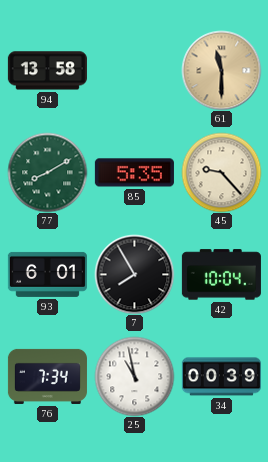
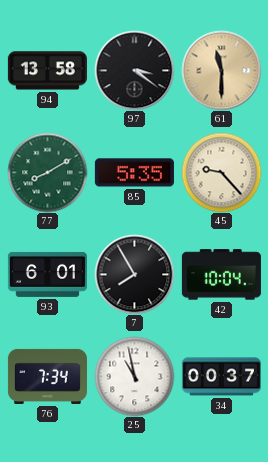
97: none -> 3:21 (134, 70)
34: 00:39 -> 00:37 (221, 377)
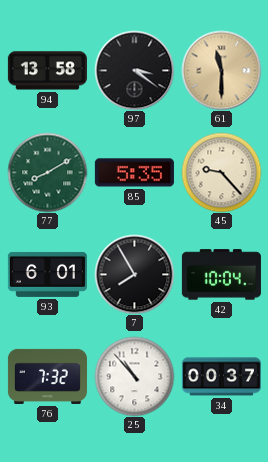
76: 7:34 -> 7:32 (47, 376)
25: 10:58 -> 10:53 (134, 376)
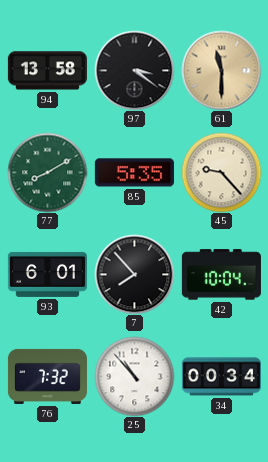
7: 7:55 -> 7:53 (134, 274)
34: 00:37 -> 00:34 (221, 377)
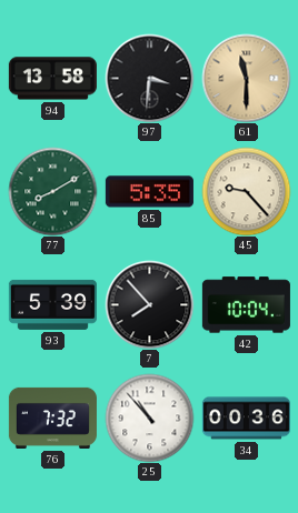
97: 3:21 -> 3:31 (149, 78)
93: 6:01 -> 5:39 (52, 304)
34: 00:34 -> 00:36 (246, 419)
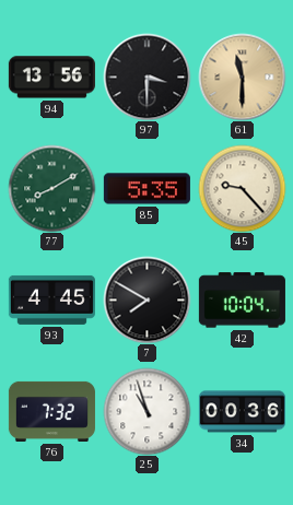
94: 13:58 -> 13:56 (51, 78)
97: 3:31 -> 3:30 (146, 77)
93: 5:39 -> 4:45 (51, 300)
7: 7:53 -> 7:50 (146, 300)
25: 10:53 -> 10:57 (146, 411)
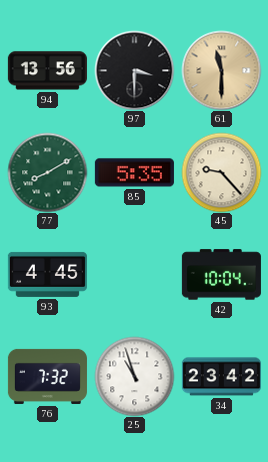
7: 7:50 -> none (146, 300)
34: 00:36 -> 23:42 (221, 377)
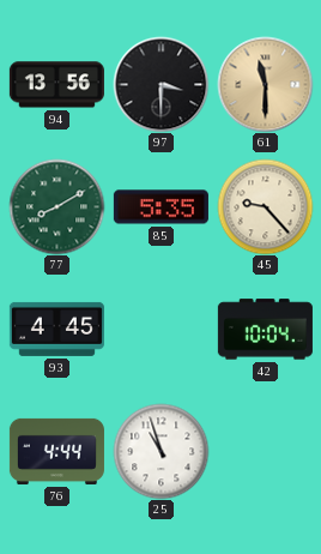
76: 7:32 -> 4:44 (56, 451)
34: 23:42 -> none (221, 377)
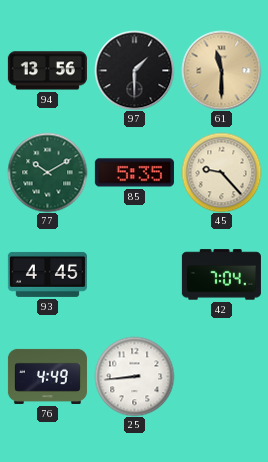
97: 3:30 -> 1:30 (134, 70)
77: 8:10 -> 10:10 (47, 172)
42: 10:04 -> 7:04 (221, 275)
76: 4:44 -> 4:49 (47, 376)
25: 10:57 -> 8:44 (134, 376)
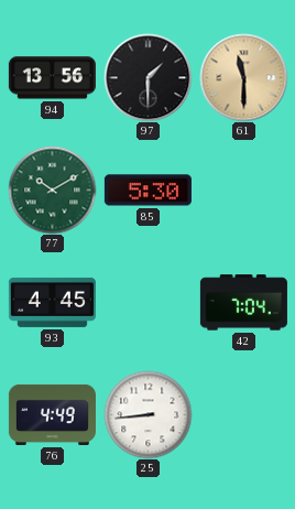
85: 5:35 -> 5:30 (147, 191)
45: 9:23 -> none (221, 172)
